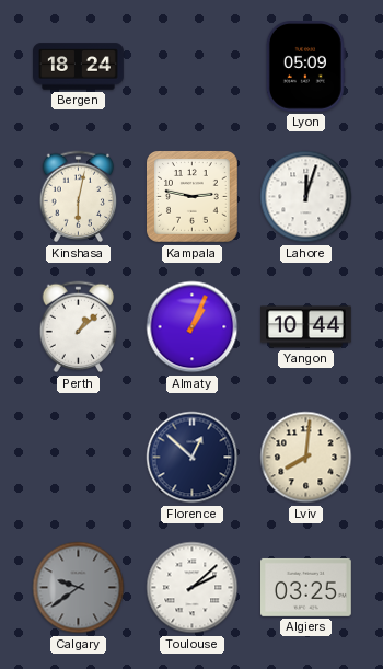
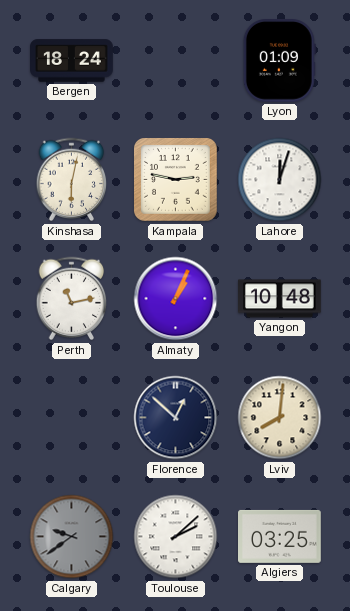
Lyon: 05:09 -> 01:09 (279, 61)
Perth: 1:08 -> 11:13 (72, 299)
Yangon: 10:44 -> 10:48 (280, 299)
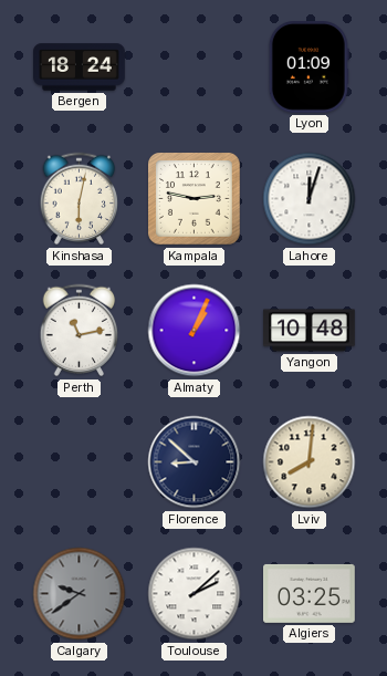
Florence: 12:52 -> 8:52 (195, 462)
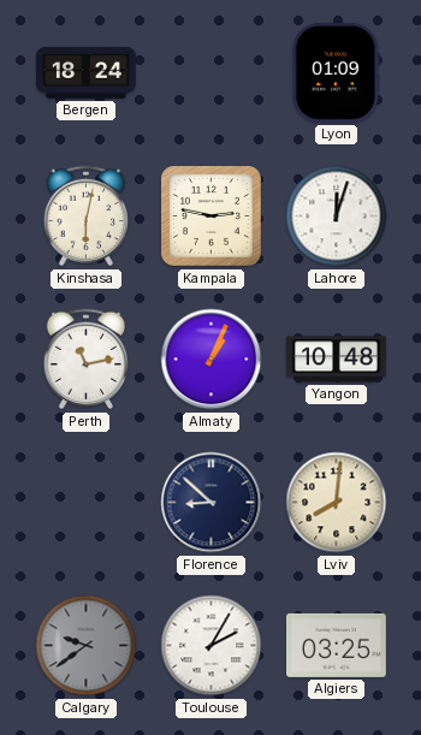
Toulouse: 2:08 -> 2:05 (212, 646)
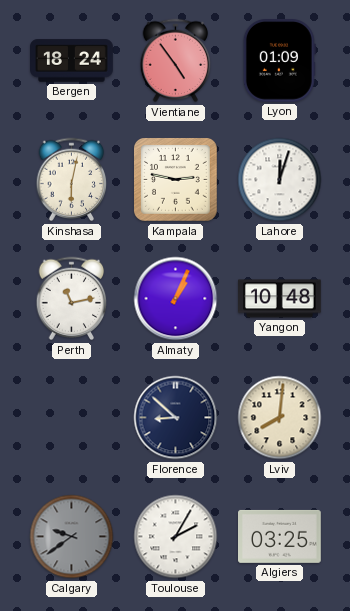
Vientiane: none -> 4:54 (176, 61)
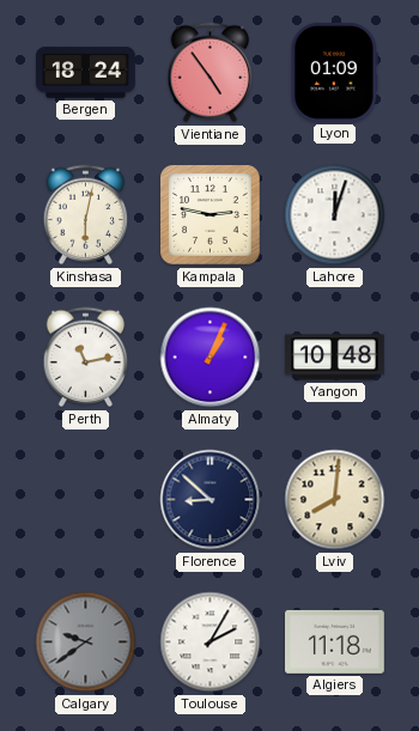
Algiers: 03:25 -> 11:18 (335, 641)
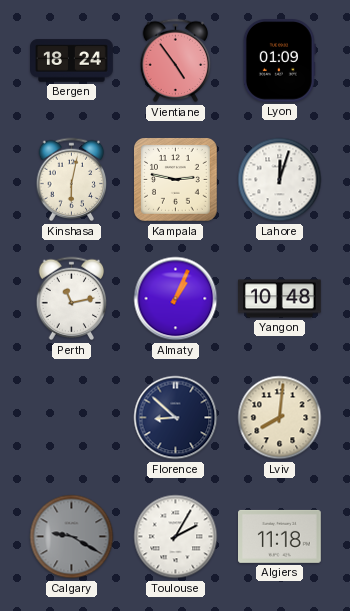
Calgary: 9:39 -> 9:20 (72, 537)
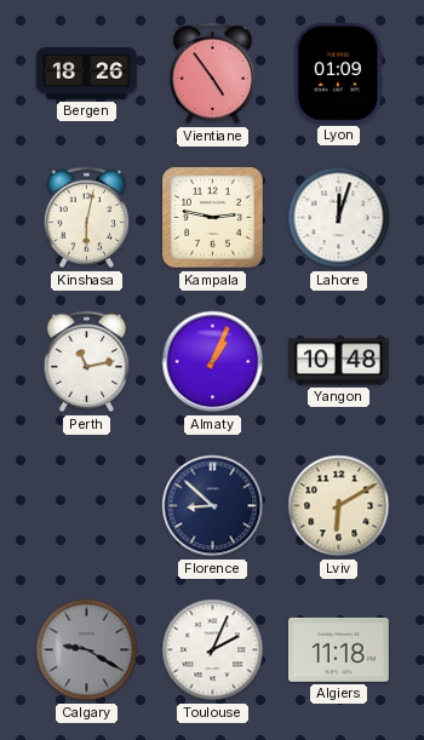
Bergen: 18:24 -> 18:26 (87, 74)
Lviv: 8:01 -> 6:10 (339, 506)
Toulouse: 2:05 -> 2:04 (213, 650)
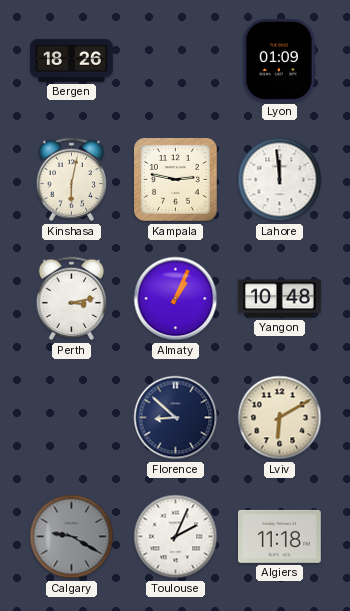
Vientiane: 4:54 -> none (213, 74)
Lahore: 12:03 -> 11:59 (280, 180)
Perth: 11:13 -> 3:13 (72, 299)
